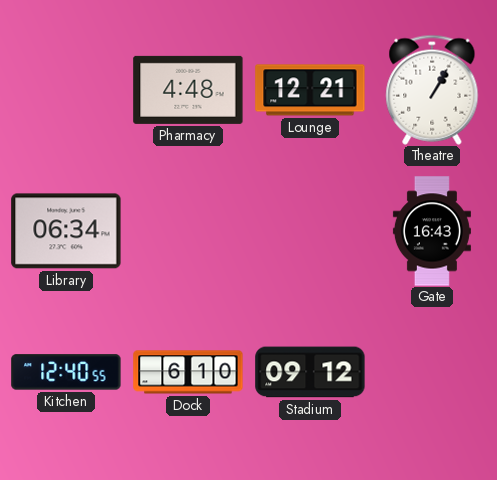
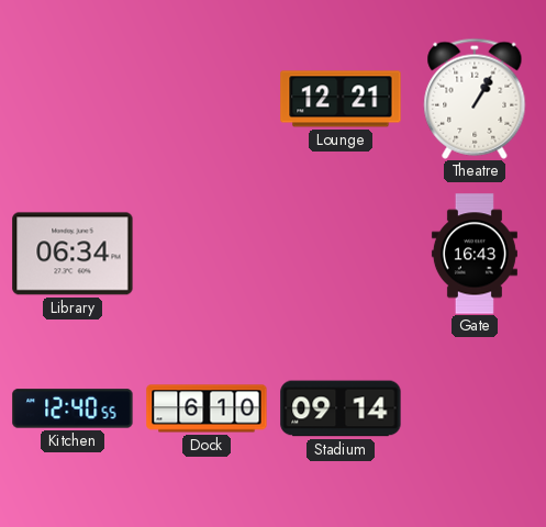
Pharmacy: 4:48 -> none (188, 90)
Stadium: 09:12 -> 09:14 (341, 408)
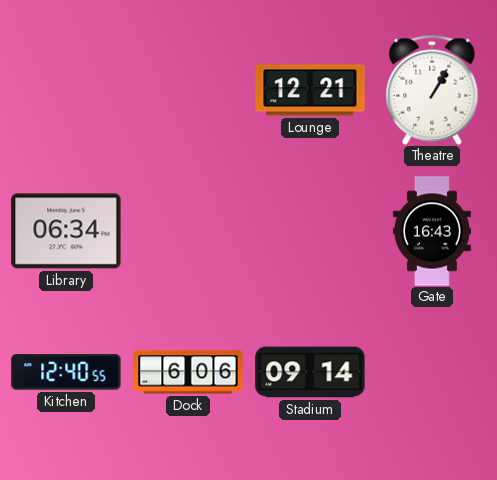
Dock: 6:10 -> 6:06 (188, 372)
